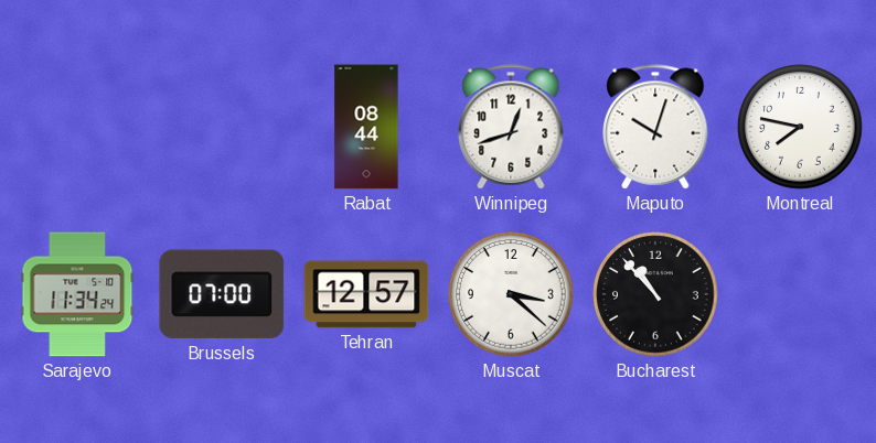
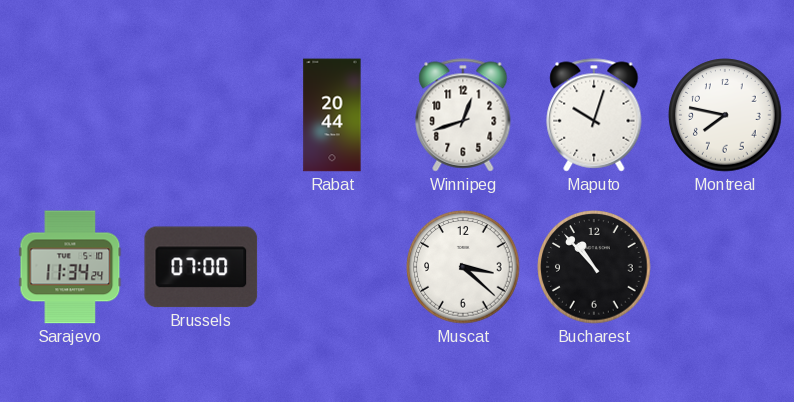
Rabat: 08:44 -> 20:44 (332, 115)
Tehran: 12:57 -> none (366, 294)
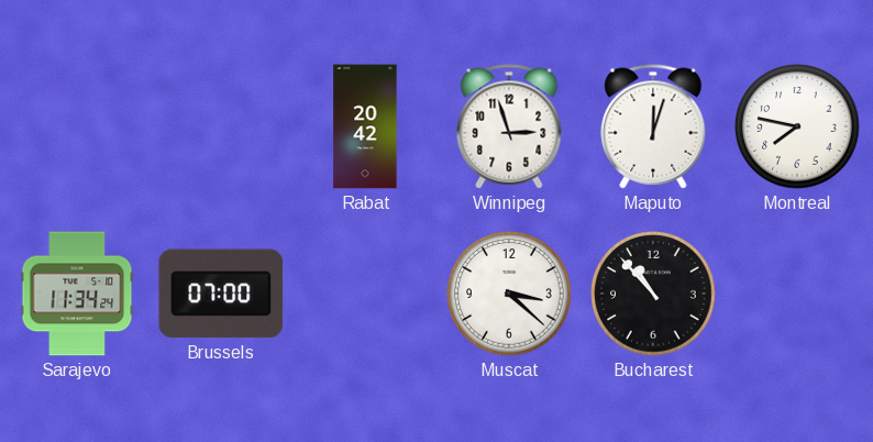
Rabat: 20:44 -> 20:42 (365, 126)
Winnipeg: 12:42 -> 2:57 (509, 126)
Maputo: 10:03 -> 12:03 (653, 126)
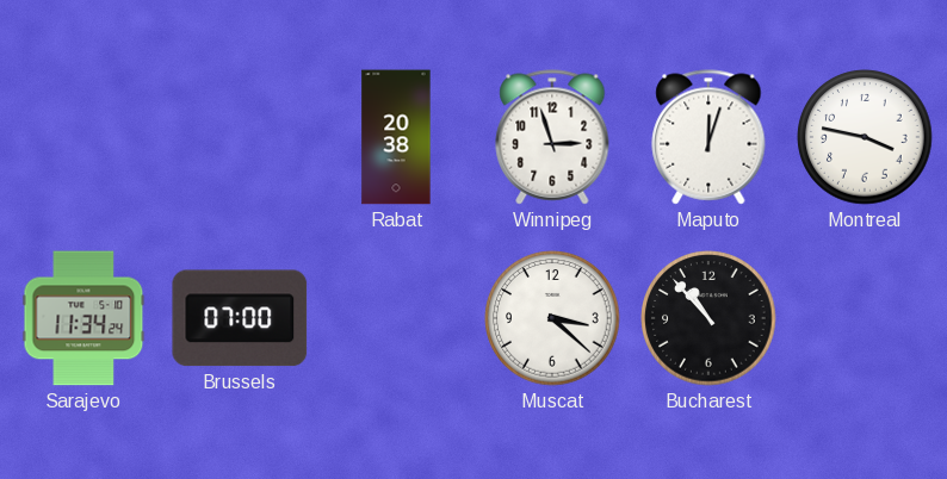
Rabat: 20:42 -> 20:38 (396, 137)
Montreal: 7:47 -> 3:47 (865, 137)
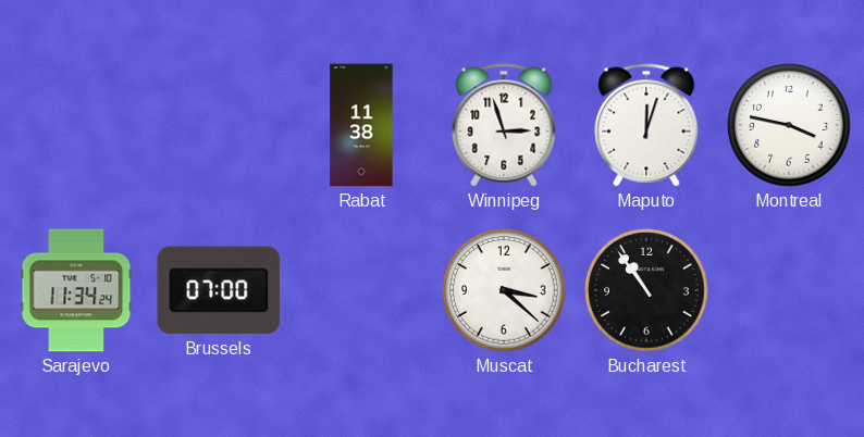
Rabat: 20:38 -> 11:38 (361, 125)
Bucharest: 10:53 -> 10:54 (646, 290)
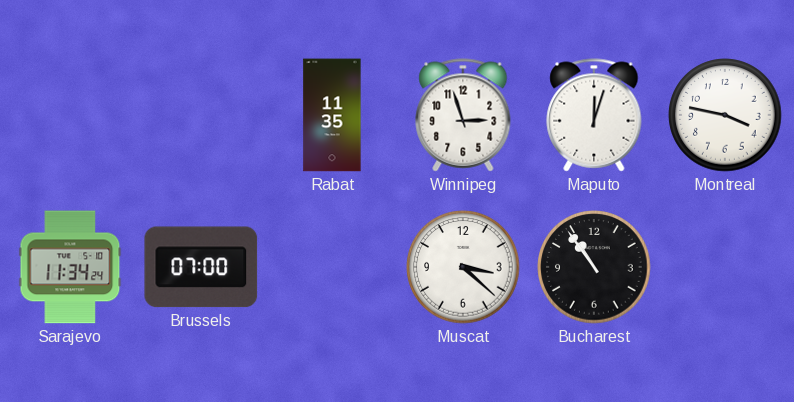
Rabat: 11:38 -> 11:35 (332, 115)
